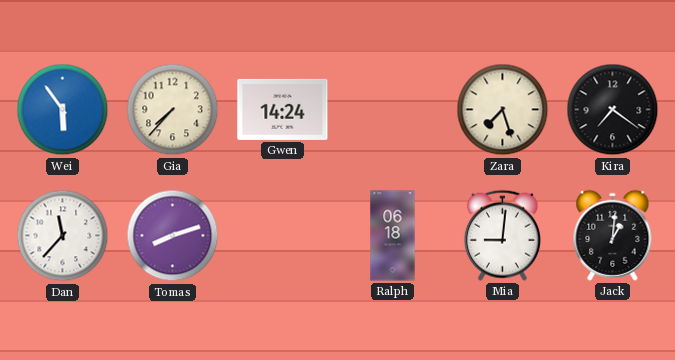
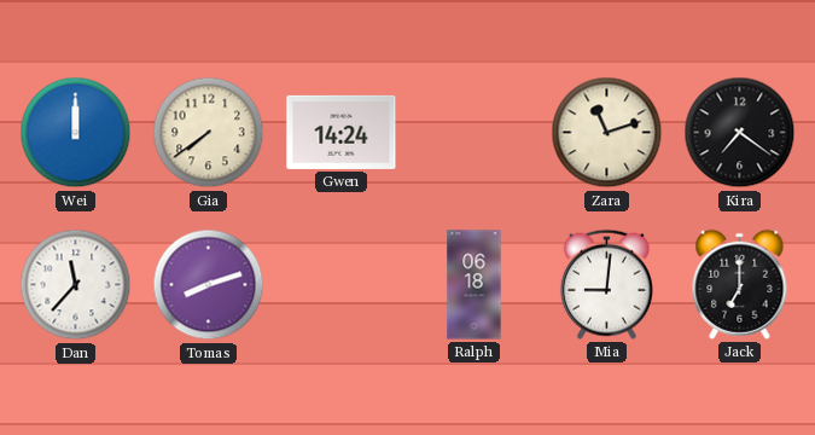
Wei: 5:54 -> 12:00 (76, 133)
Gia: 7:37 -> 7:39 (209, 133)
Zara: 7:27 -> 11:12 (607, 133)
Jack: 1:01 -> 7:00 (740, 284)
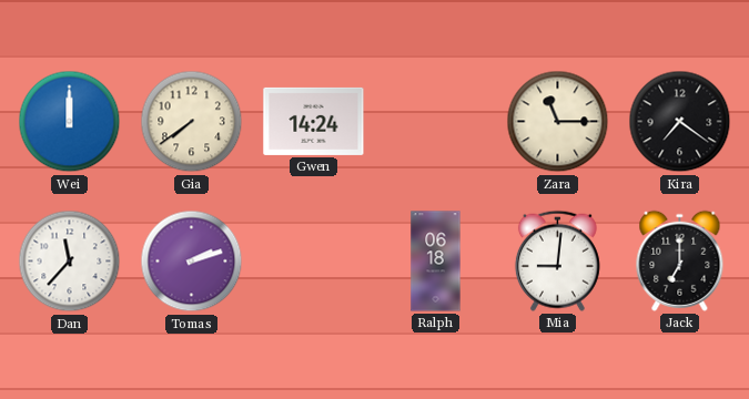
Zara: 11:12 -> 11:15 (558, 122)
Tomas: 8:12 -> 2:12 (192, 262)
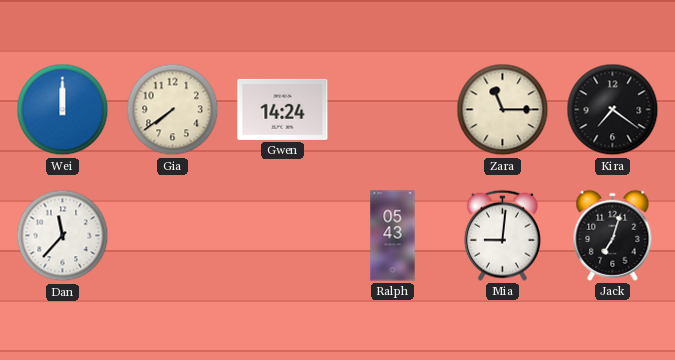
Tomas: 2:12 -> none (192, 262)
Ralph: 06:18 -> 05:43 (393, 236)
Jack: 7:00 -> 7:03 (613, 235)
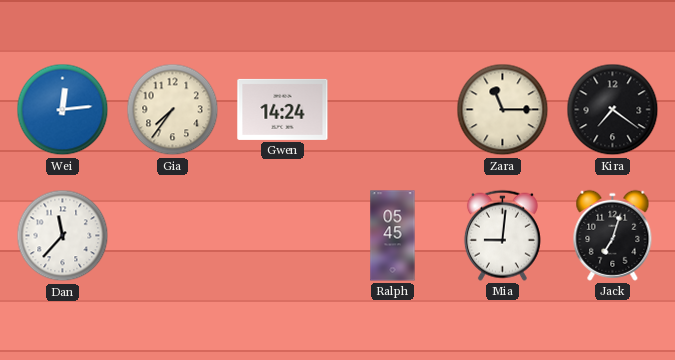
Wei: 12:00 -> 12:14 (63, 110)
Gia: 7:39 -> 7:36 (173, 110)
Ralph: 05:43 -> 05:45 (393, 236)
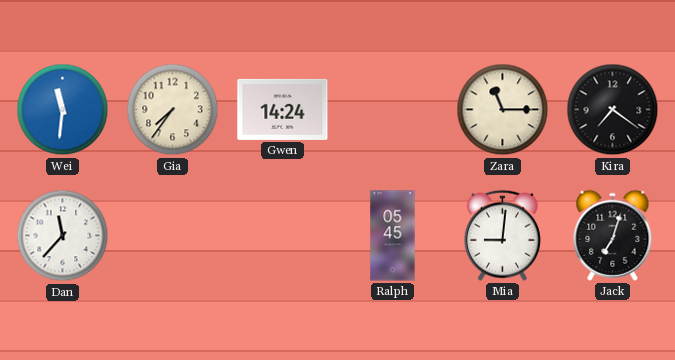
Wei: 12:14 -> 11:31 (63, 110)
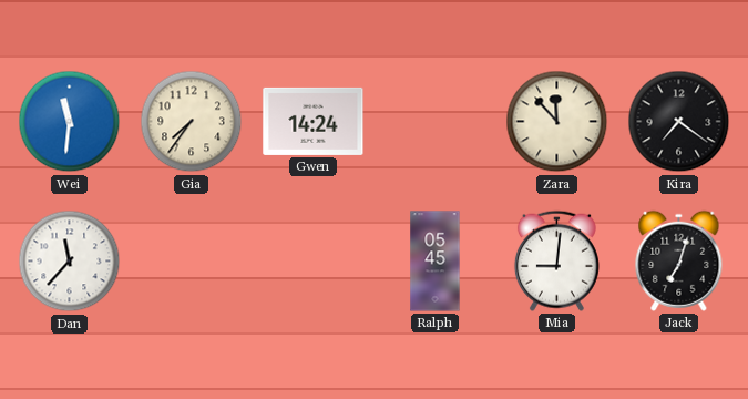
Zara: 11:15 -> 11:53 (557, 122)
